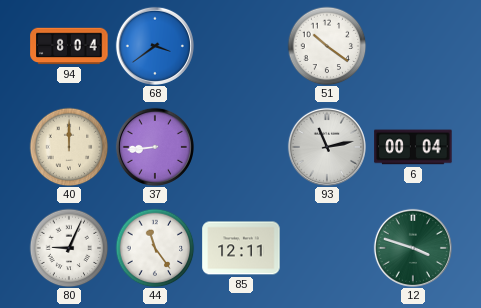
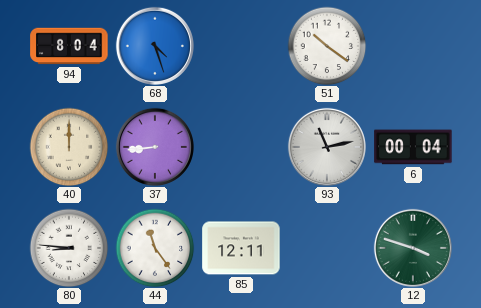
68: 3:39 -> 4:27 (155, 46)
80: 9:04 -> 8:46 (69, 248)
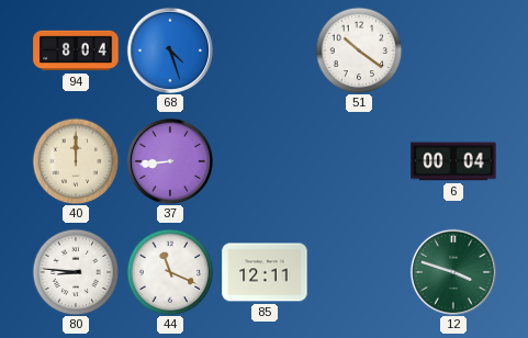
93: 11:13 -> none (327, 147)
44: 11:24 -> 11:19 (170, 272)
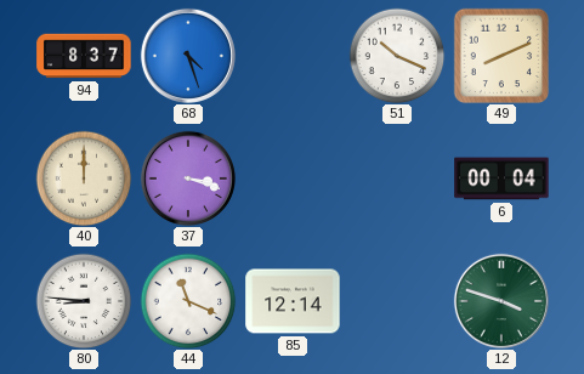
94: 8:04 -> 8:37 (84, 56)
51: 10:21 -> 10:19 (397, 56)
49: none -> 8:11 (501, 56)
37: 8:44 -> 3:18 (188, 178)
85: 12:11 -> 12:14 (293, 301)
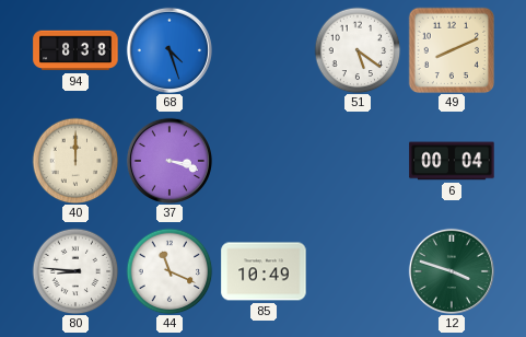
94: 8:37 -> 8:38 (75, 50)
51: 10:19 -> 5:21 (358, 50)
85: 12:14 -> 10:49 (264, 271)
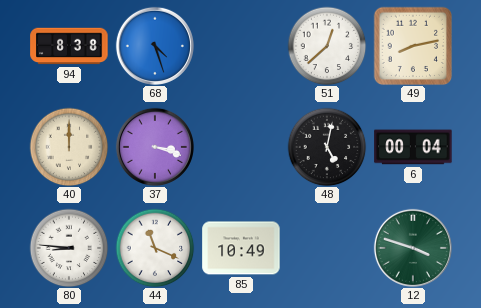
51: 5:21 -> 12:38 (327, 46)
49: 8:11 -> 8:13 (413, 46)
48: none -> 5:02 (327, 147)
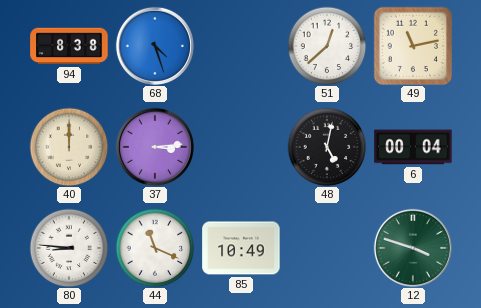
49: 8:13 -> 11:13 (413, 46)
37: 3:18 -> 3:14 (155, 147)
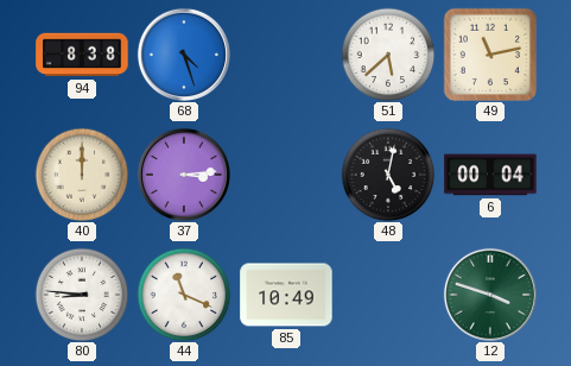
51: 12:38 -> 5:38 (388, 55)
